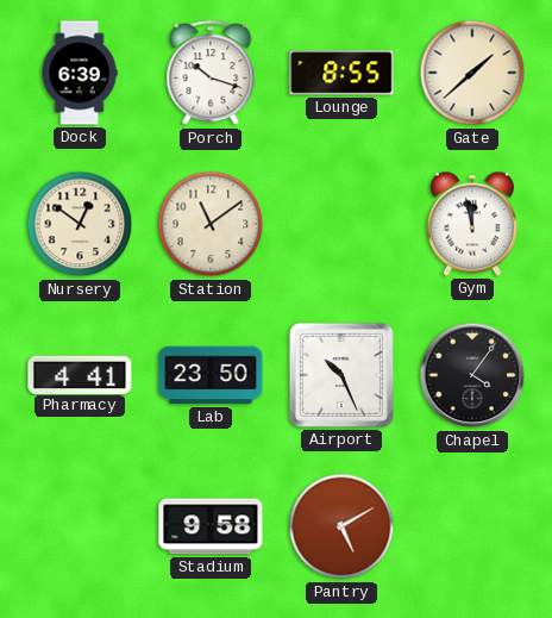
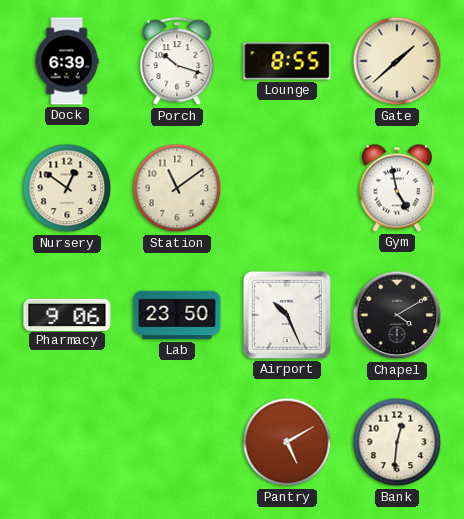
Gym: 11:58 -> 4:58 (397, 188)
Pharmacy: 4:41 -> 9:06 (67, 314)
Chapel: 4:06 -> 4:10 (397, 315)
Stadium: 9:58 -> none (211, 526)
Bank: none -> 12:31 (397, 442)
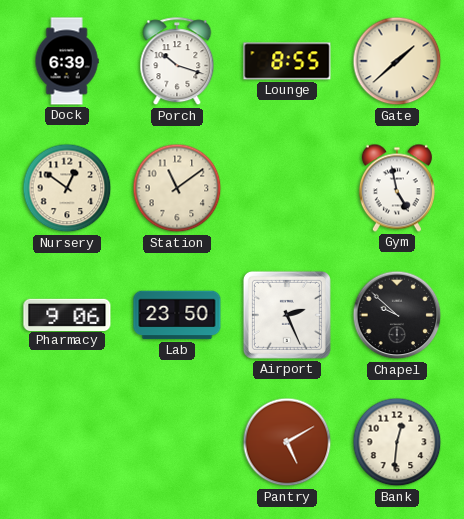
Airport: 10:26 -> 2:26 (287, 315)
Chapel: 4:10 -> 9:52 (397, 315)
